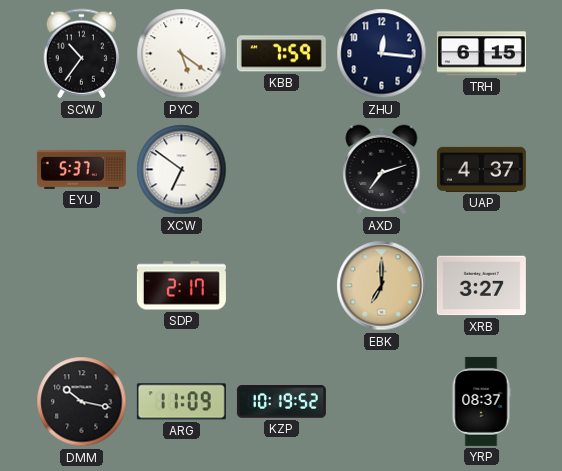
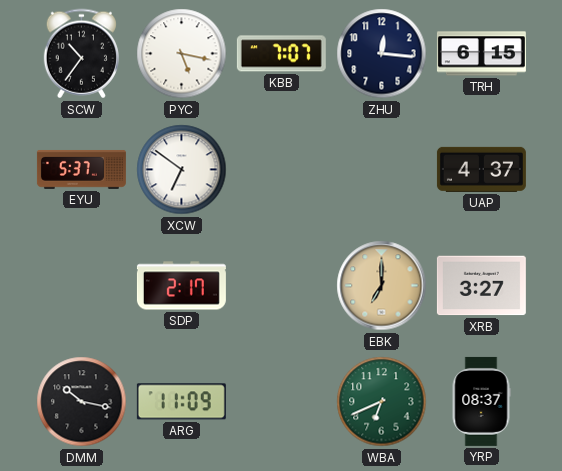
PYC: 5:21 -> 5:17 (182, 54)
KBB: 7:59 -> 7:07 (281, 54)
AXD: 7:12 -> none (382, 170)
KZP: 10:19 -> none (281, 402)
WBA: none -> 6:41 (382, 402)
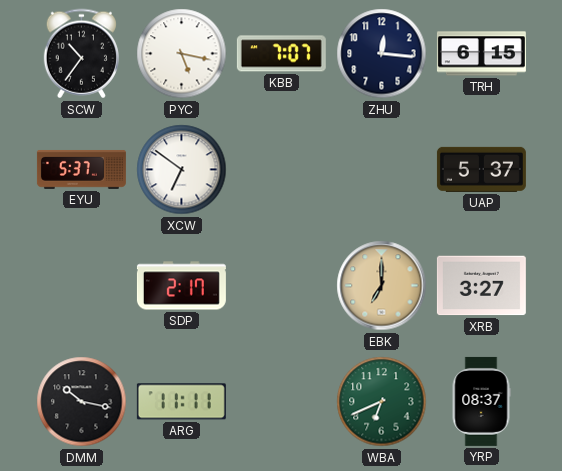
UAP: 4:37 -> 5:37 (481, 169)
ARG: 11:09 -> 11:11 (181, 402)
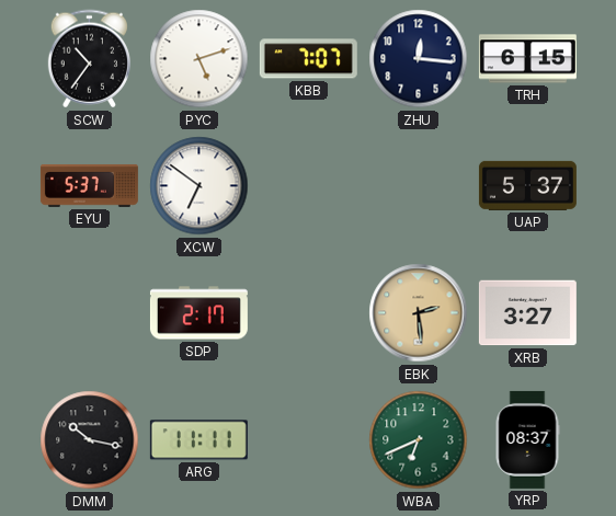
PYC: 5:17 -> 5:12 (199, 59)
EBK: 7:00 -> 2:29 (419, 313)
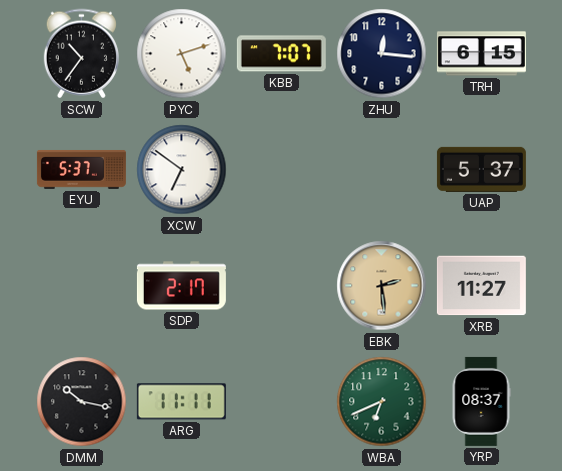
XRB: 3:27 -> 11:27 (481, 286)
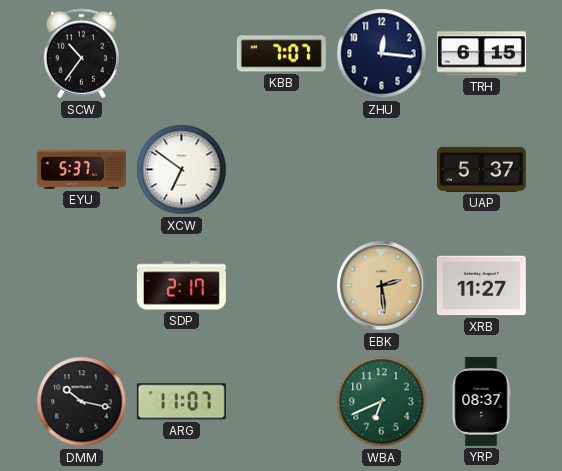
PYC: 5:12 -> none (182, 54)
ARG: 11:11 -> 11:07 (181, 402)
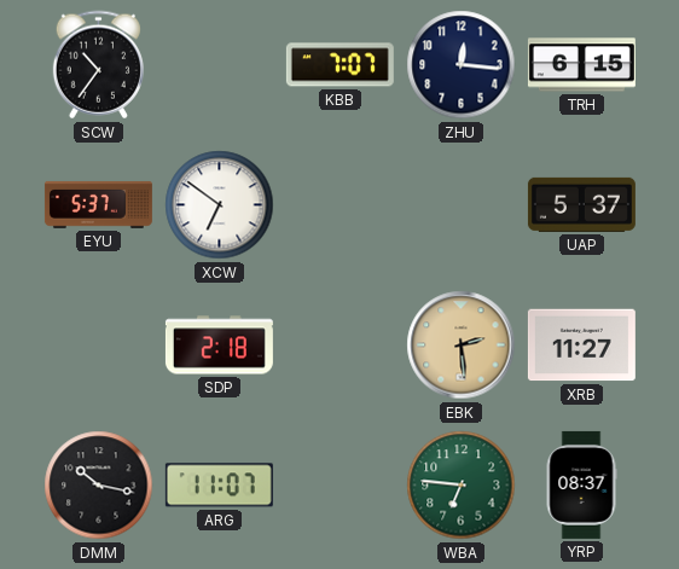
SDP: 2:17 -> 2:18 (219, 346)
WBA: 6:41 -> 6:46 (462, 486)
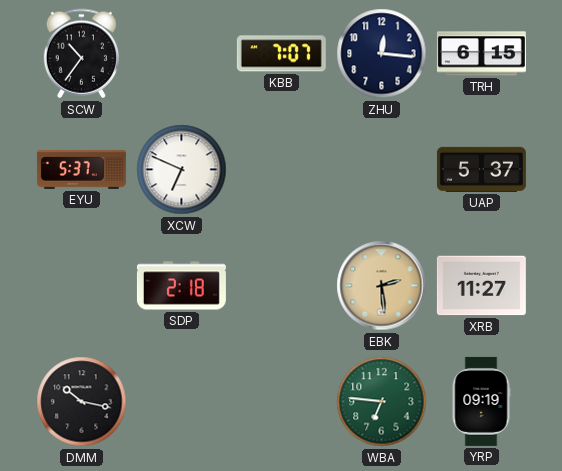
XCW: 6:51 -> 6:49 (182, 170)
ARG: 11:07 -> none (219, 486)
YRP: 08:37 -> 09:19 (481, 401)
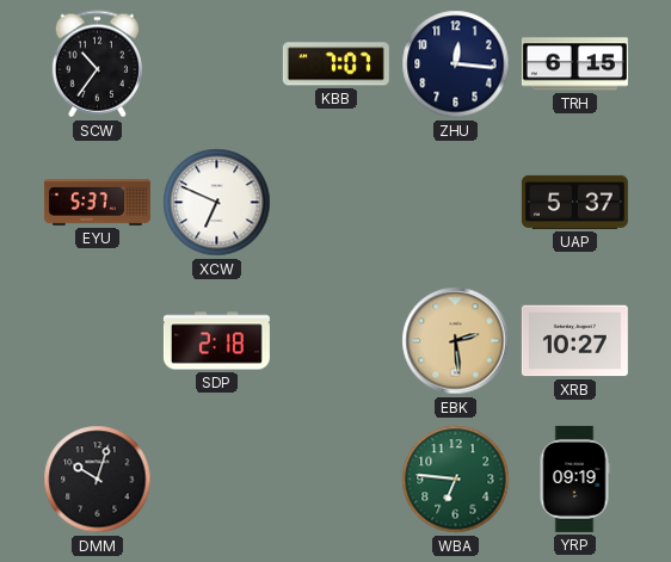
XRB: 11:27 -> 10:27 (574, 341)
DMM: 10:17 -> 10:03 (98, 480)
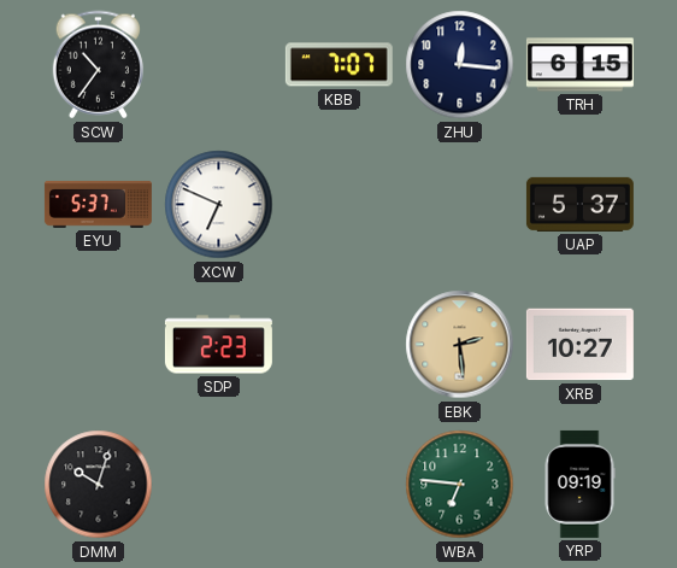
SDP: 2:18 -> 2:23 (218, 345)
